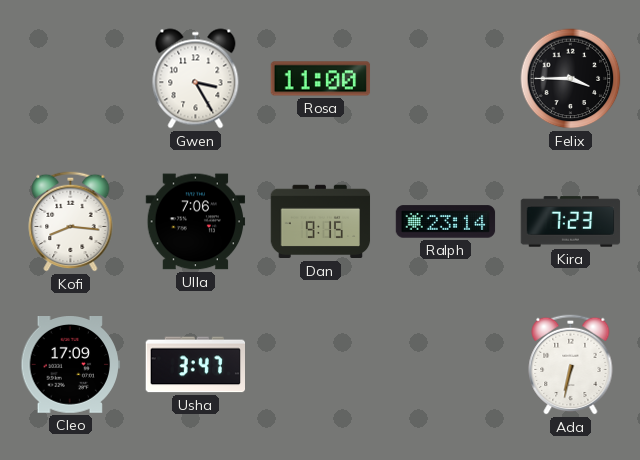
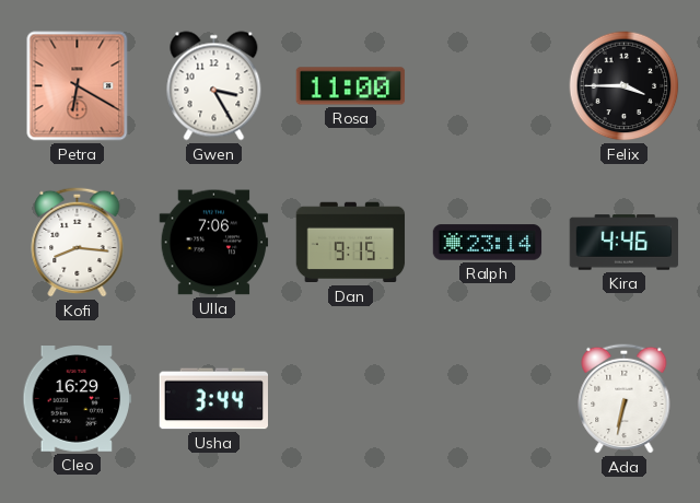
Petra: none -> 6:20 (78, 86)
Kira: 7:23 -> 4:46 (625, 243)
Cleo: 17:09 -> 16:29 (78, 399)
Usha: 3:47 -> 3:44 (213, 399)
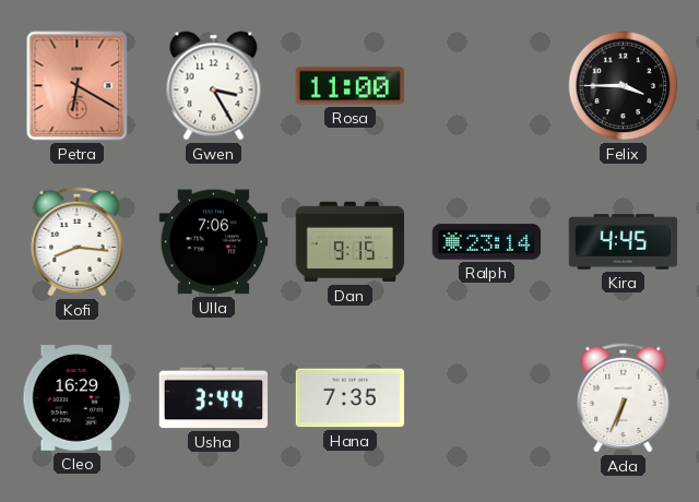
Kira: 4:46 -> 4:45 (624, 242)
Hana: none -> 7:35 (351, 398)
Ada: 6:32 -> 6:34 (624, 397)
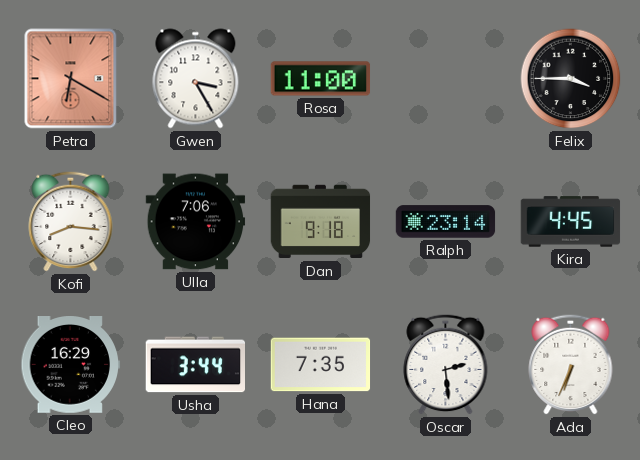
Dan: 9:15 -> 9:18 (321, 222)
Oscar: none -> 2:29 (446, 364)
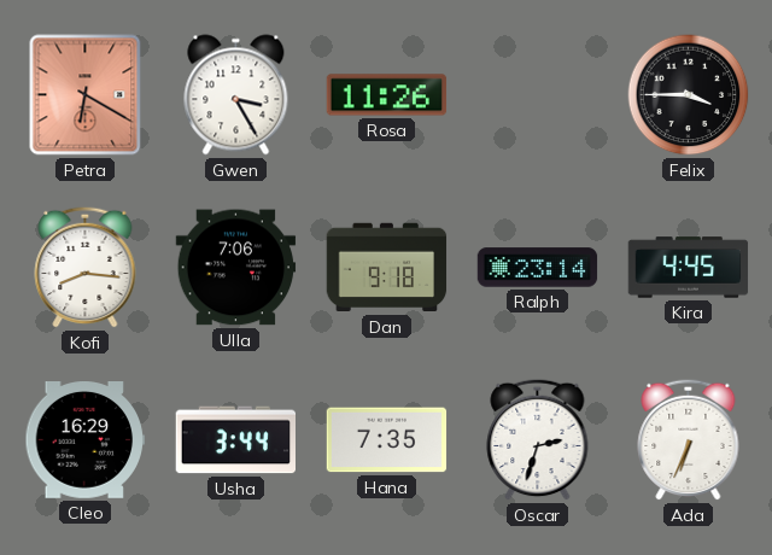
Rosa: 11:00 -> 11:26 (387, 95)
Oscar: 2:29 -> 2:33 (538, 439)
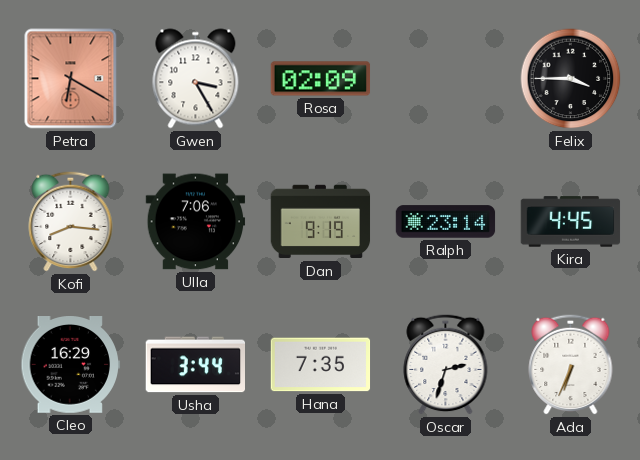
Rosa: 11:26 -> 02:09 (321, 79)
Dan: 9:18 -> 9:19 (321, 222)
